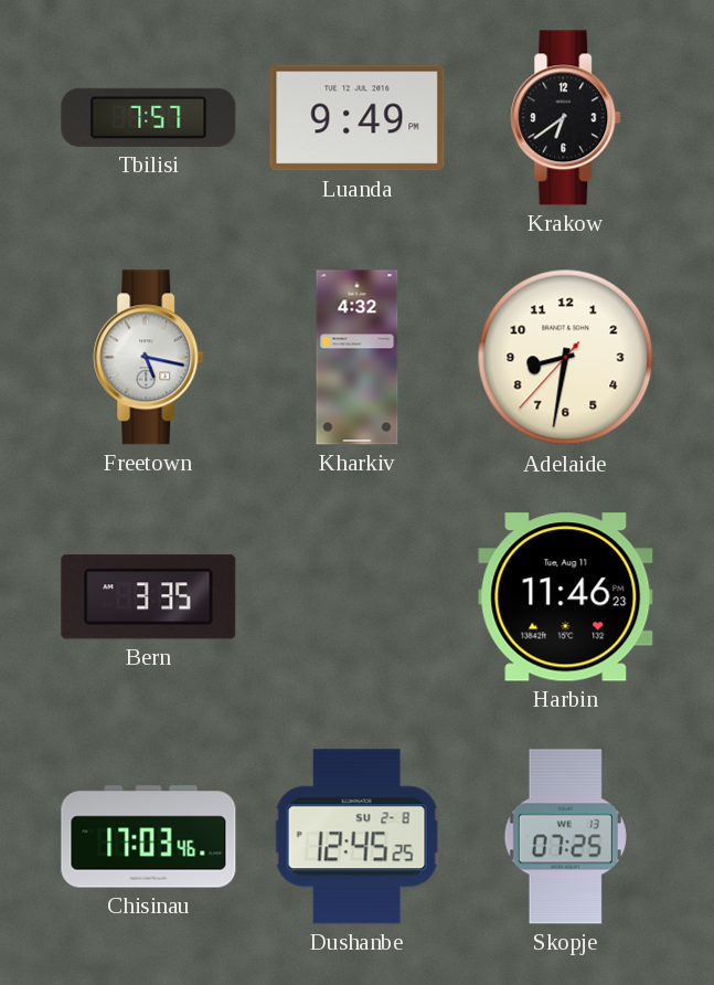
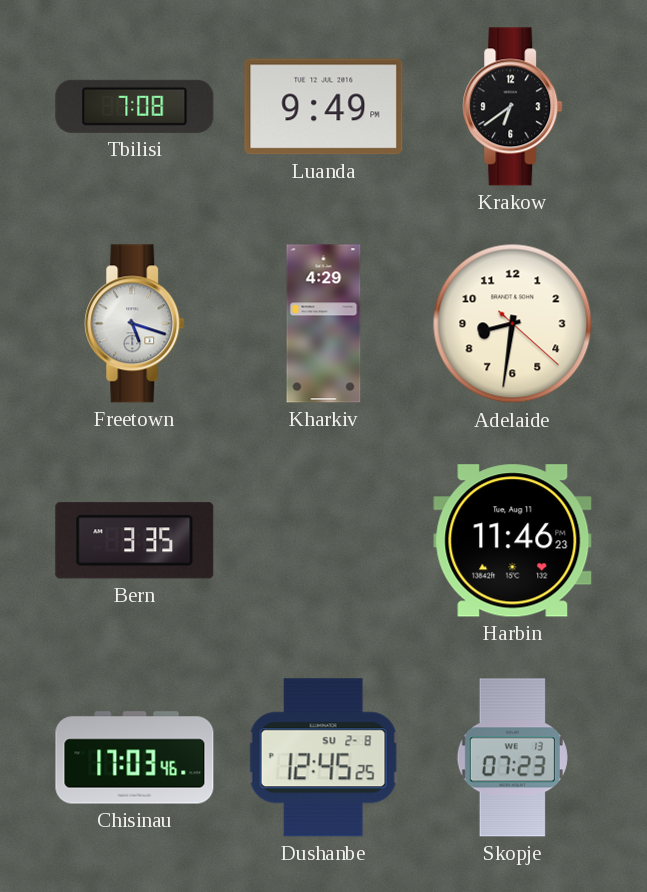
Tbilisi: 7:57 -> 7:08 (135, 106)
Freetown: 5:17 -> 5:18 (135, 324)
Kharkiv: 4:32 -> 4:29 (324, 324)
Adelaide: 8:31:37 -> 8:31:22 (513, 324)
Skopje: 07:25 -> 07:23 (512, 758)
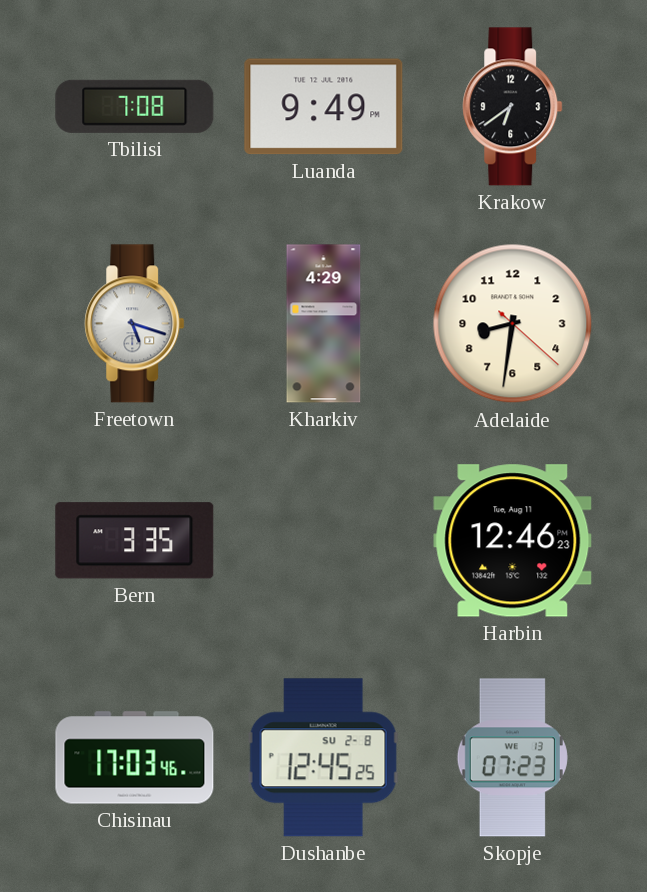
Harbin: 11:46 -> 12:46 (513, 541)
